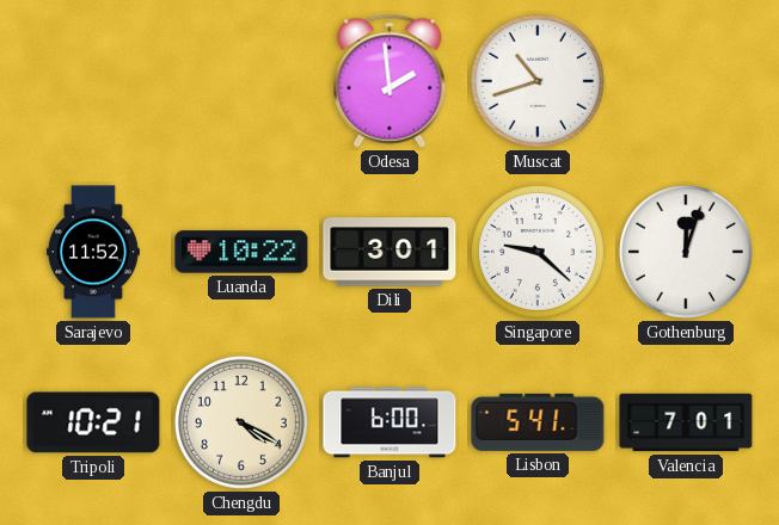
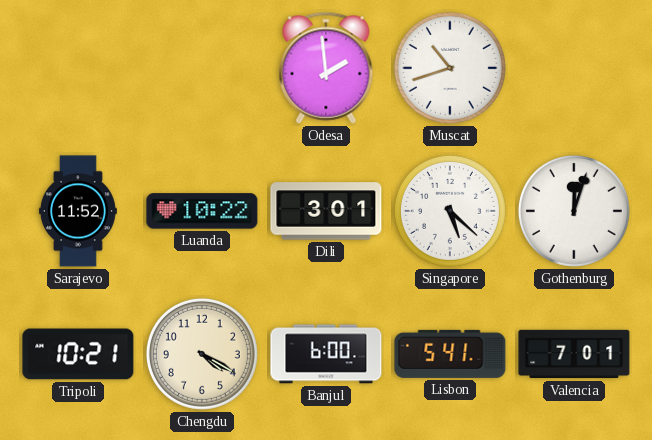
Singapore: 9:22 -> 5:22 (450, 211)
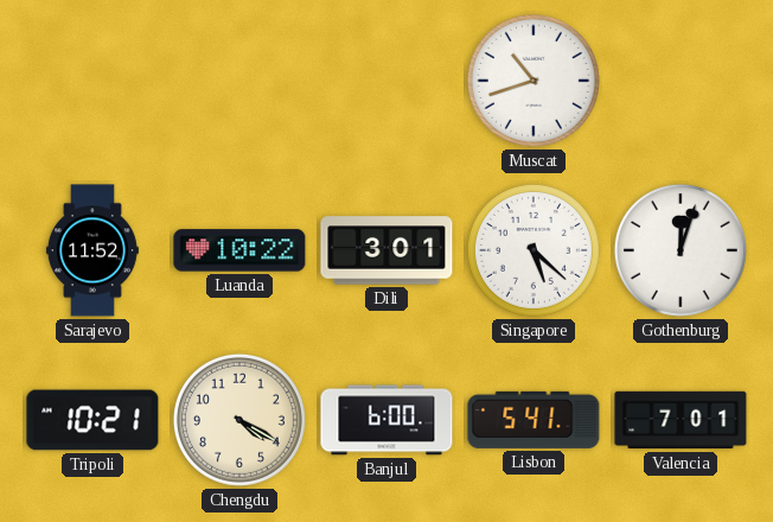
Odesa: 1:59 -> none (326, 68)
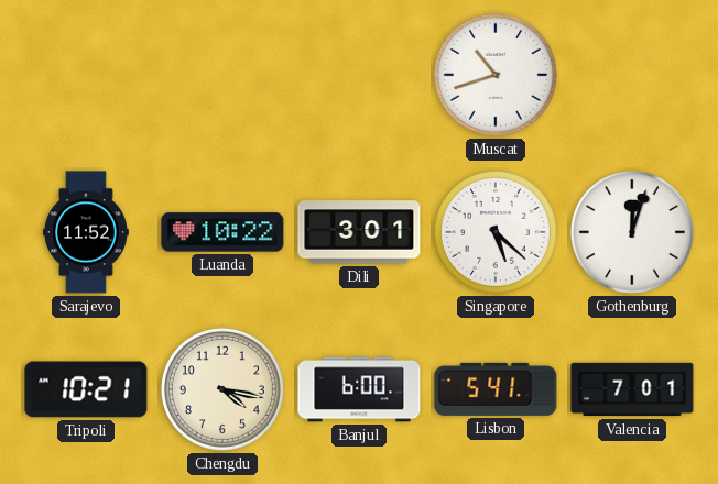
Chengdu: 4:20 -> 4:17 (222, 389)
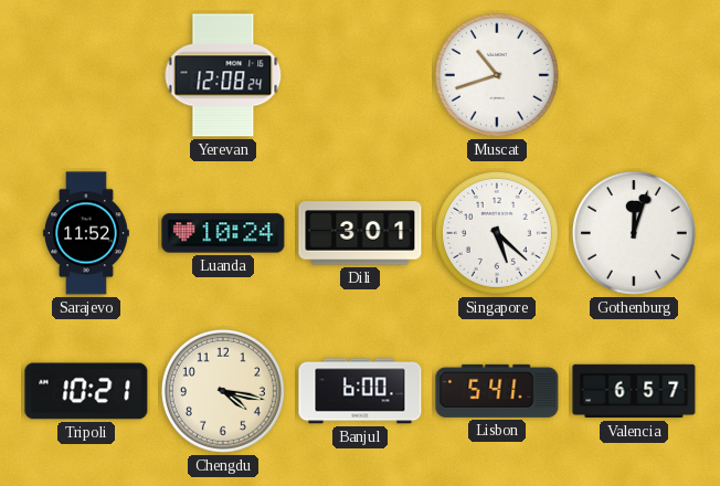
Yerevan: none -> 12:08 (223, 75)
Luanda: 10:22 -> 10:24 (223, 233)
Valencia: 7:01 -> 6:57 (634, 391)
